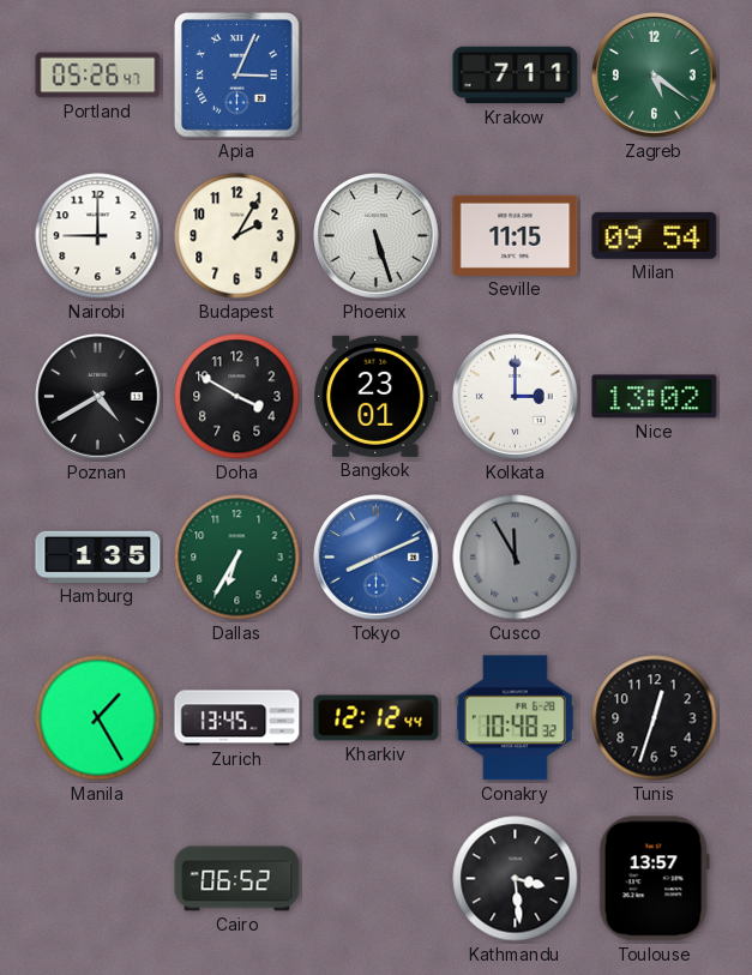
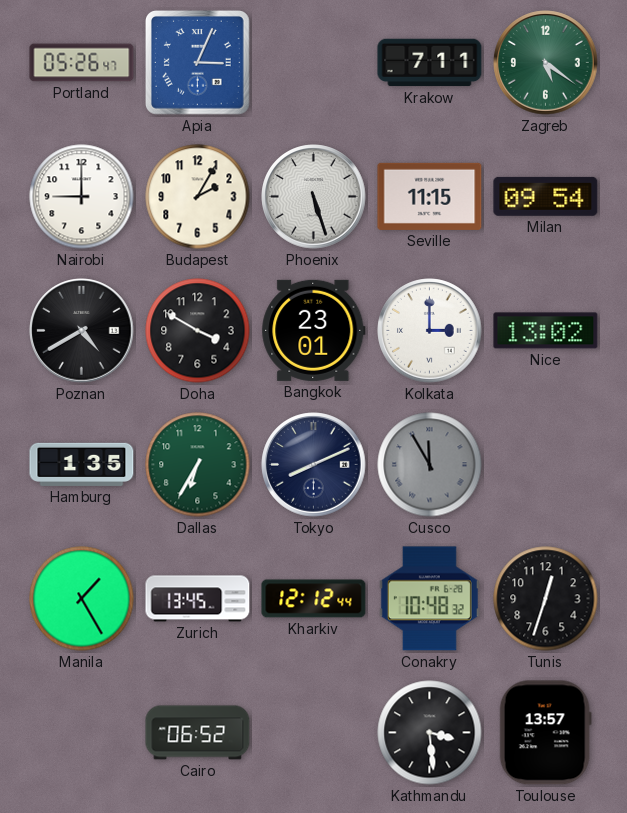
Tokyo dial: blue -> navy (314, 465)
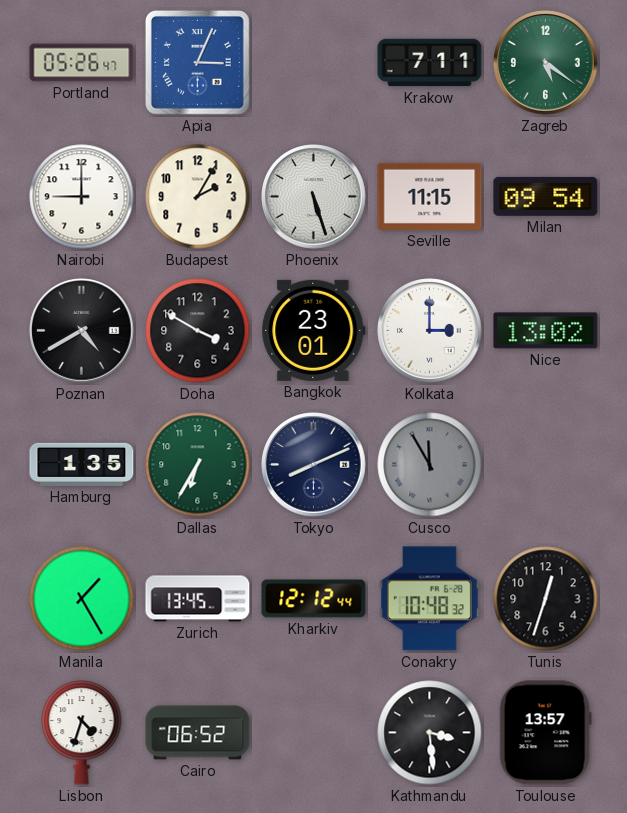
Lisbon: none -> 4:33 (82, 733)
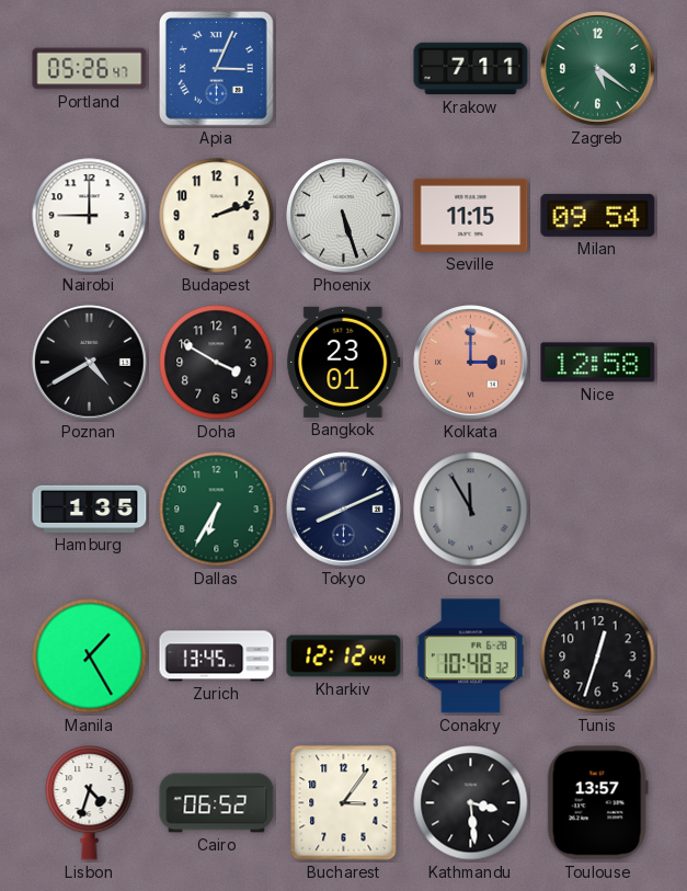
Budapest: 2:05 -> 2:12 (217, 216)
Kolkata dial: white -> salmon (471, 363)
Nice: 13:02 -> 12:58 (598, 363)
Bucharest: none -> 3:06 (344, 803)
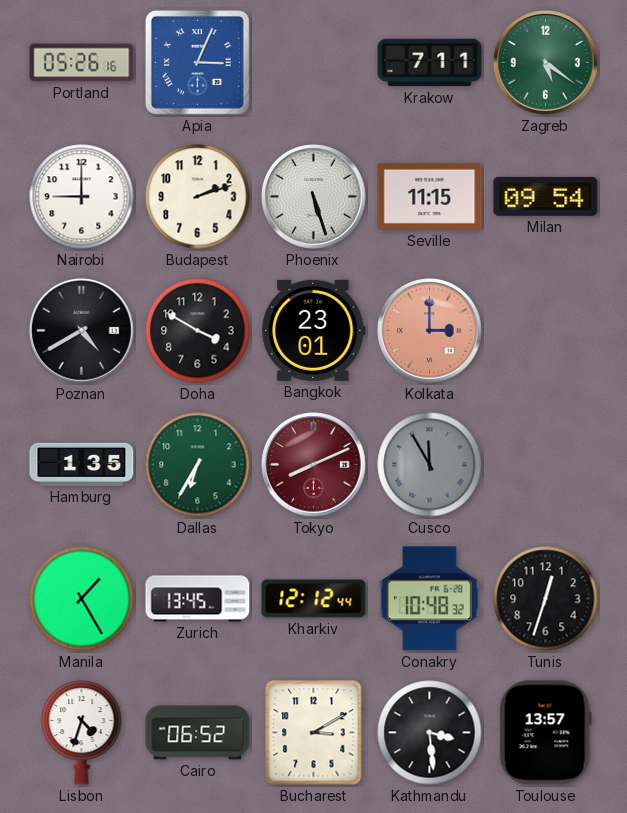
Portland: 05:26:47 -> 05:26:16 (82, 63)
Nice: 12:58 -> none (598, 363)
Tokyo dial: navy -> burgundy (314, 465)
Bucharest: 3:06 -> 3:10 (314, 733)
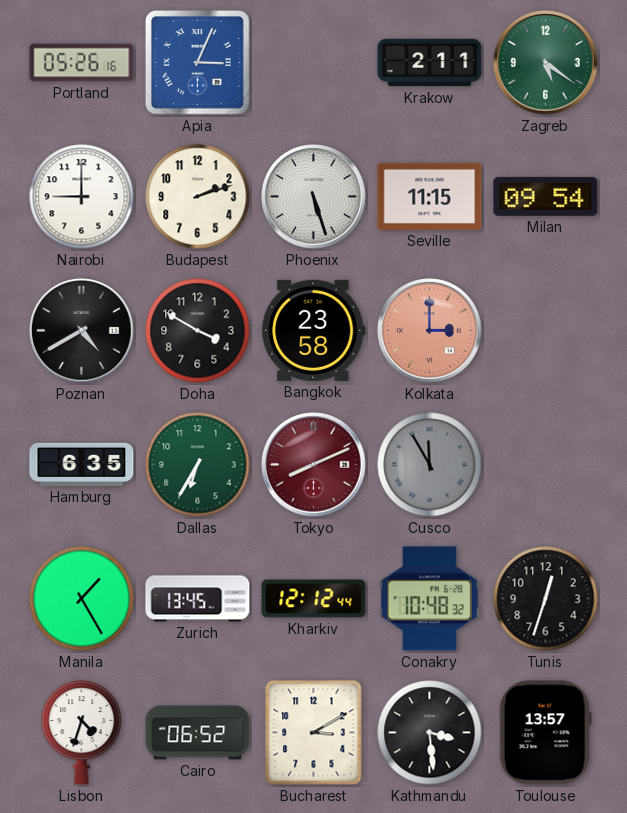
Krakow: 7:11 -> 2:11 (430, 63)
Bangkok: 23:01 -> 23:58 (314, 330)
Hamburg: 1:35 -> 6:35 (82, 464)
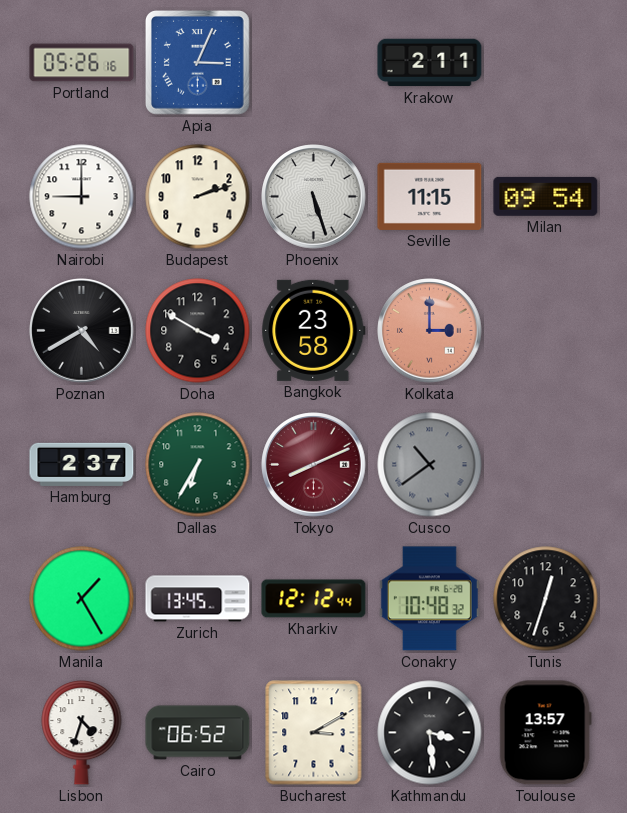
Zagreb: 5:21 -> none (546, 63)
Hamburg: 6:35 -> 2:37 (82, 464)
Cusco: 11:55 -> 10:39 (430, 465)
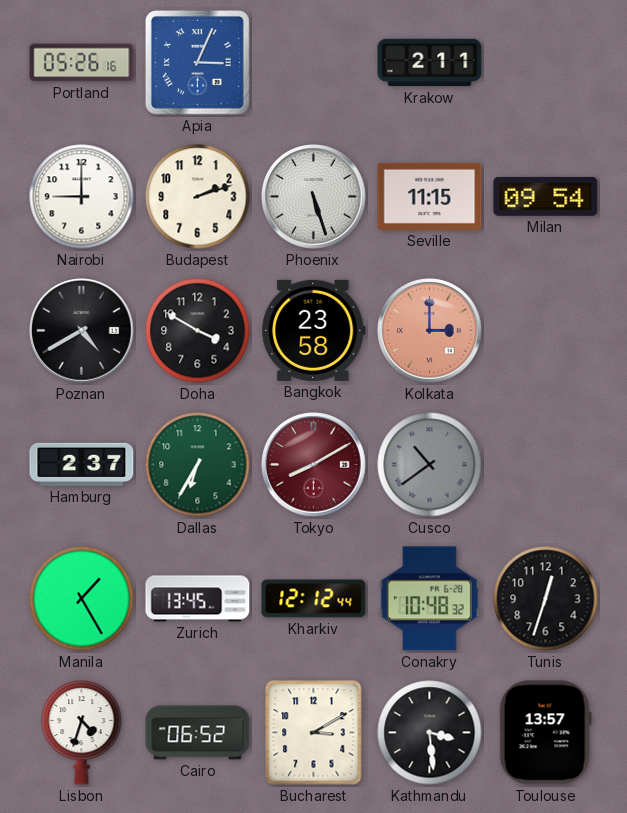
Tokyo: 8:11 -> 8:10 (314, 465)
